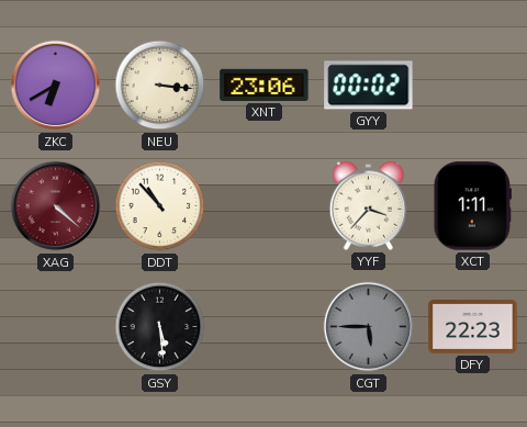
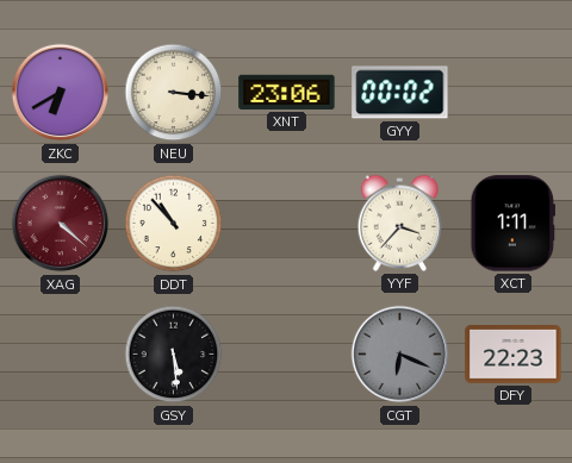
CGT: 5:45 -> 6:19 (400, 355)
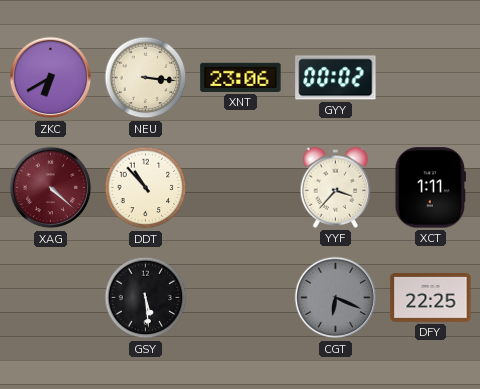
DFY: 22:23 -> 22:25 (431, 298)
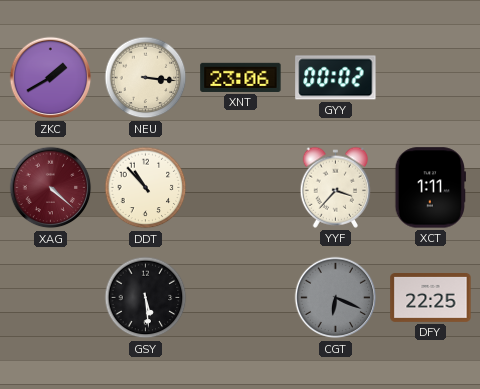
ZKC: 6:40 -> 1:40 (51, 78)
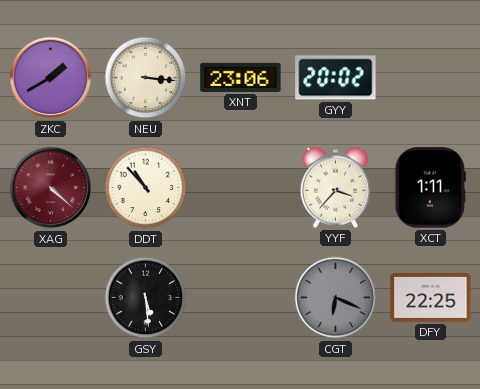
GYY: 00:02 -> 20:02 (336, 78)
